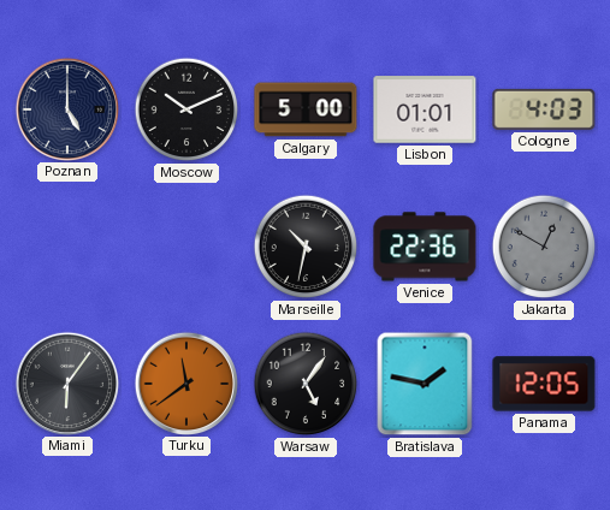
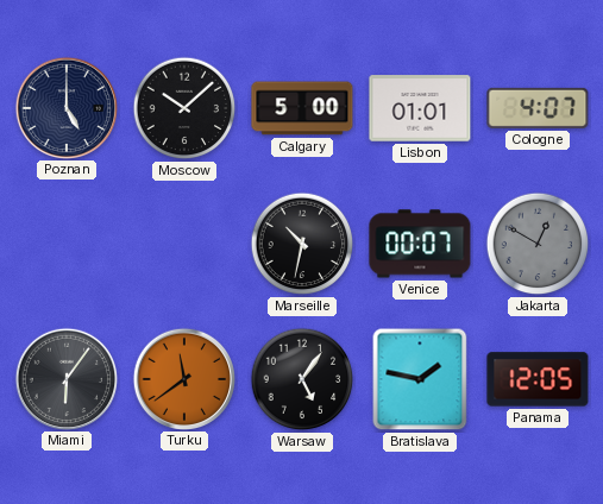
Moscow: 10:11 -> 10:08 (184, 108)
Cologne: 4:03 -> 4:07 (538, 108)
Venice: 22:36 -> 00:07 (420, 244)
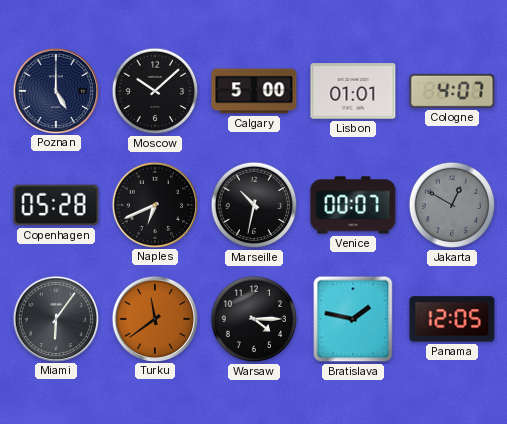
Copenhagen: none -> 05:28 (56, 205)
Naples: none -> 6:41 (154, 204)
Warsaw: 5:06 -> 4:15 (254, 319)
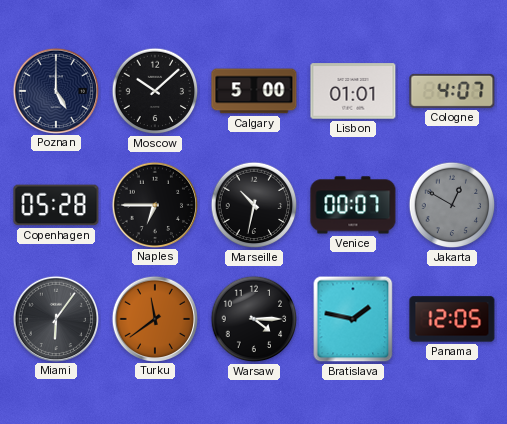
Naples: 6:41 -> 6:45 (154, 204)
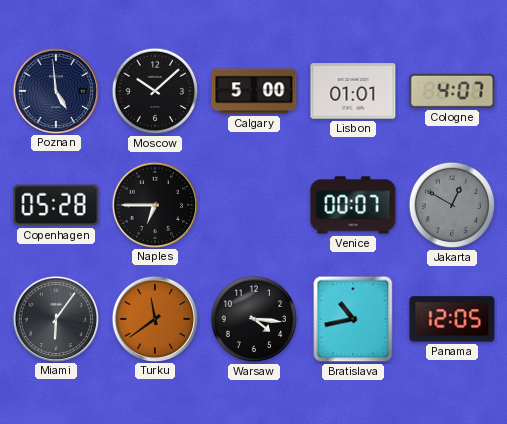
Poznan: 5:00 -> 4:59 (55, 90)
Marseille: 10:32 -> none (254, 205)
Warsaw: 4:15 -> 4:16 (254, 319)
Bratislava: 1:47 -> 10:43 (353, 319)
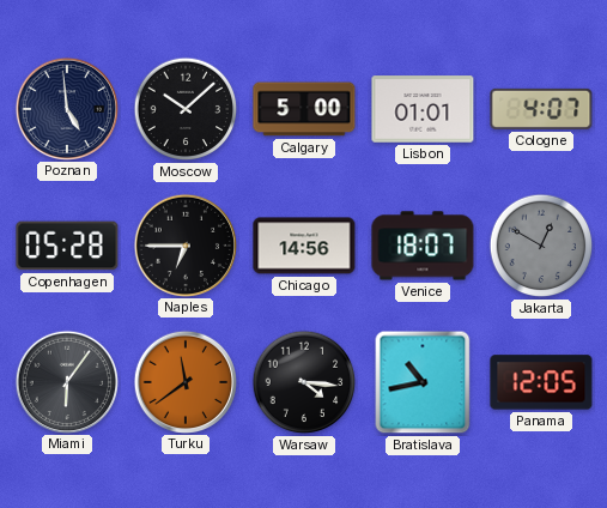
Chicago: none -> 14:56 (304, 246)
Venice: 00:07 -> 18:07 (423, 246)
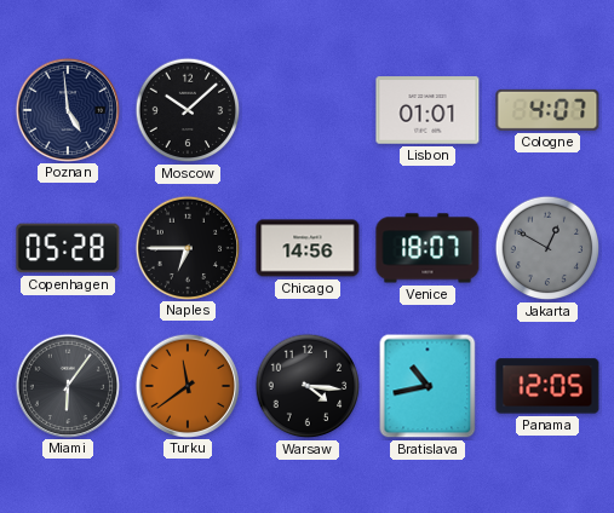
Calgary: 5:00 -> none (304, 109)
